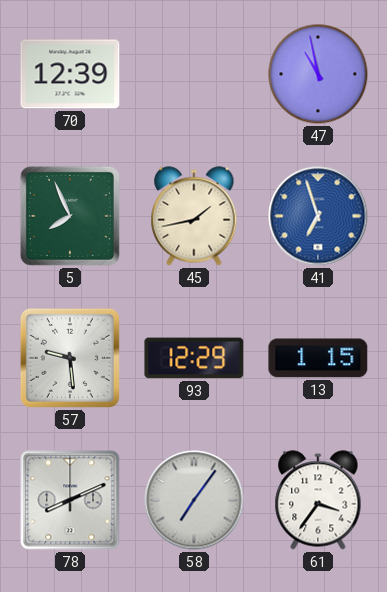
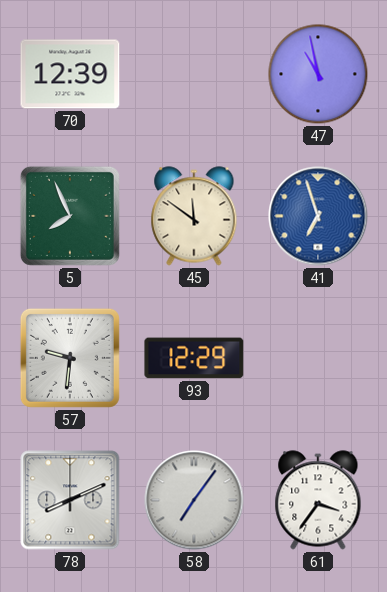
45: 1:43 -> 11:51 (194, 216)
57: 9:29 -> 9:31 (70, 358)
13: 1:15 -> none (318, 358)
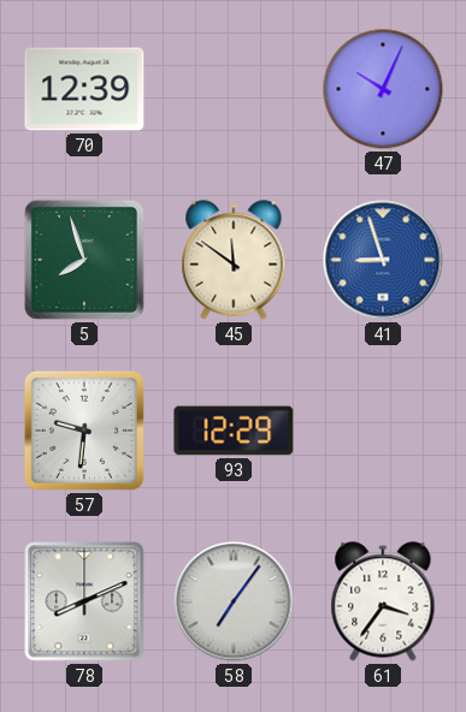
47: 10:58 -> 10:04 (383, 89)
5: 7:56 -> 7:57 (84, 260)
41: 6:57 -> 8:57 (383, 260)
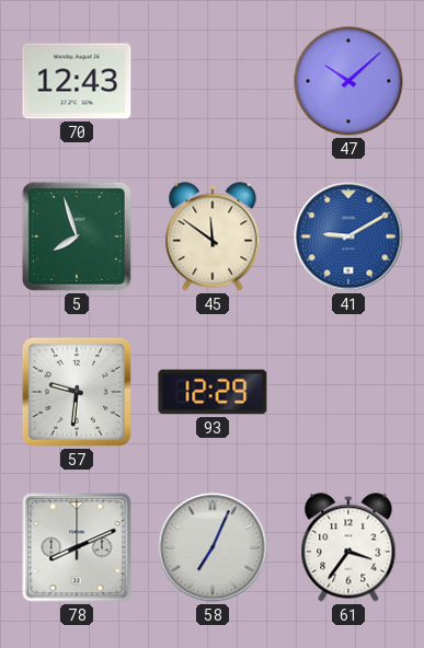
70: 12:39 -> 12:43 (77, 81)
47: 10:04 -> 10:08 (348, 81)
41: 8:57 -> 9:10 (348, 236)
58: 7:06 -> 7:04 (213, 547)
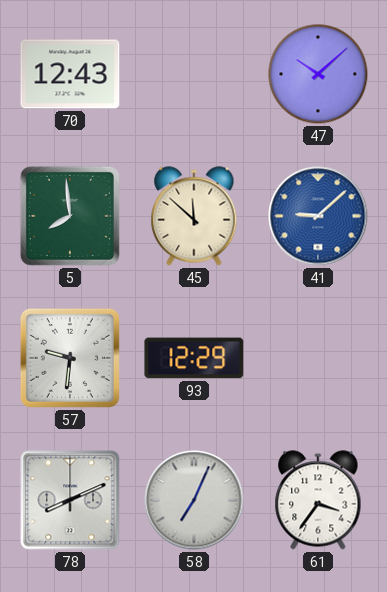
5: 7:57 -> 7:59 (70, 216)
45: 11:51 -> 11:52 (194, 216)
41: 9:10 -> 9:08 (318, 216)
